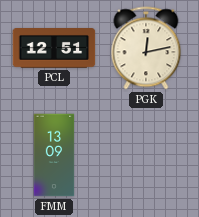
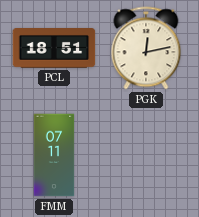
PCL: 12:51 -> 18:51 (54, 49)
FMM: 13:09 -> 07:11 (54, 155)
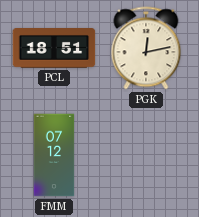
FMM: 07:11 -> 07:12 (54, 155)
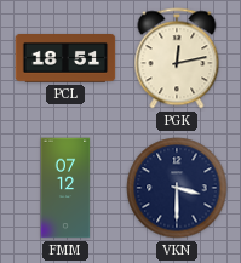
VKN: none -> 3:30 (177, 188)
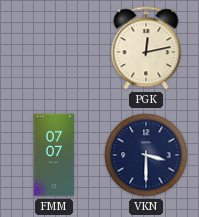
PCL: 18:51 -> none (65, 59)
FMM: 07:12 -> 07:07 (54, 155)
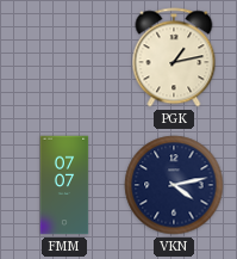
PGK: 12:13 -> 1:13 (174, 57)
VKN: 3:30 -> 4:13 (174, 185)
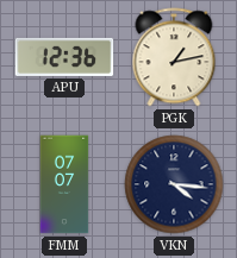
APU: none -> 12:36 (64, 57)
VKN: 4:13 -> 4:16 (174, 184)
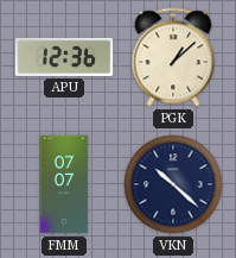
PGK: 1:13 -> 1:08 (173, 57)
VKN: 4:16 -> 10:22 (173, 184)
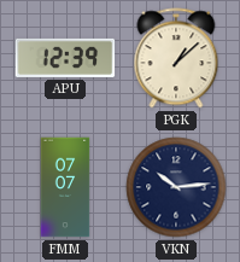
APU: 12:36 -> 12:39 (65, 58)
VKN: 10:22 -> 10:14 (176, 187)
